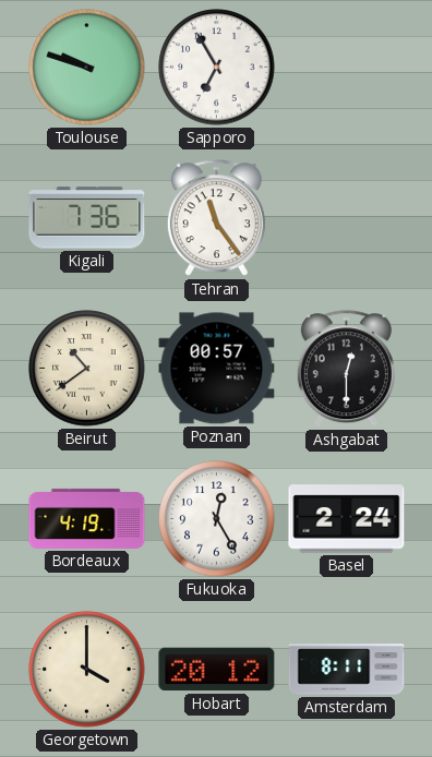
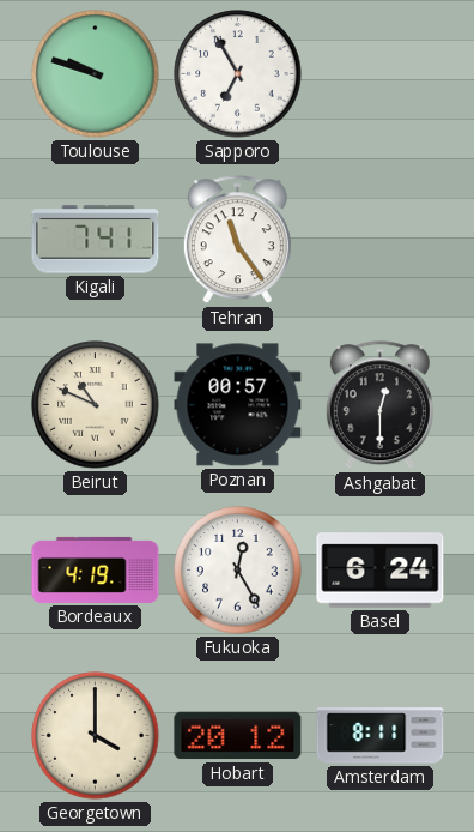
Kigali: 7:36 -> 7:41 (96, 240)
Beirut: 10:39 -> 10:49 (96, 405)
Basel: 2:24 -> 6:24 (381, 571)
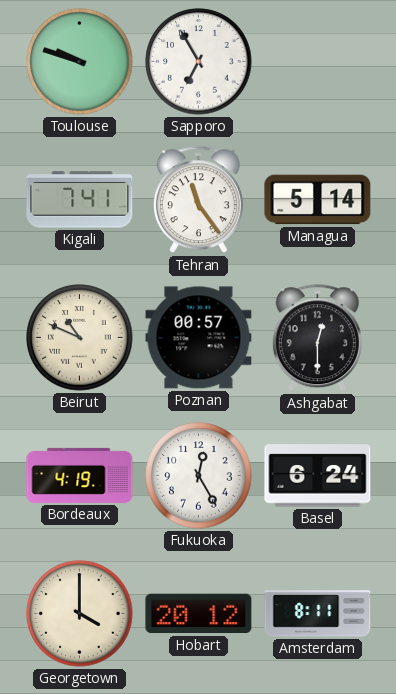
Managua: none -> 5:14 (318, 200)
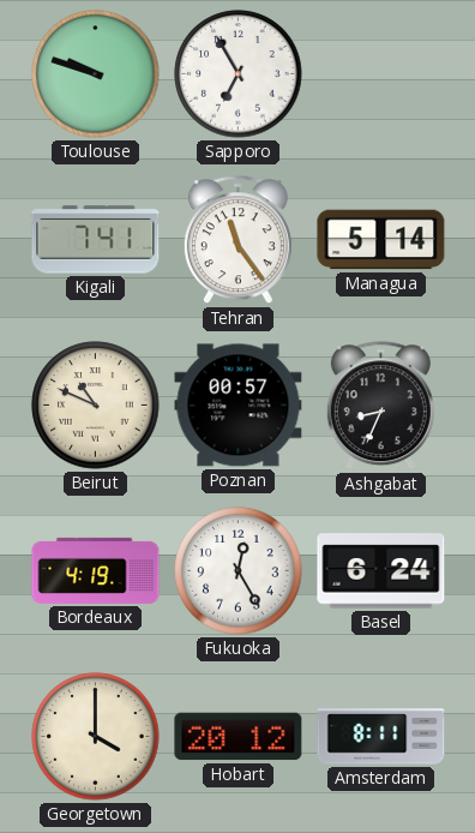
Ashgabat: 12:30 -> 8:34 (380, 406)
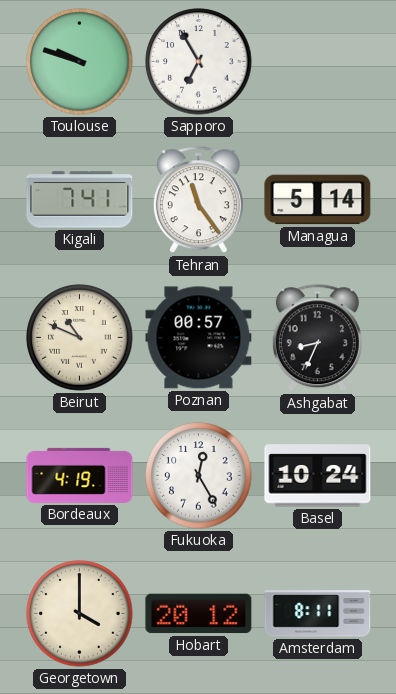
Basel: 6:24 -> 10:24 (318, 476)
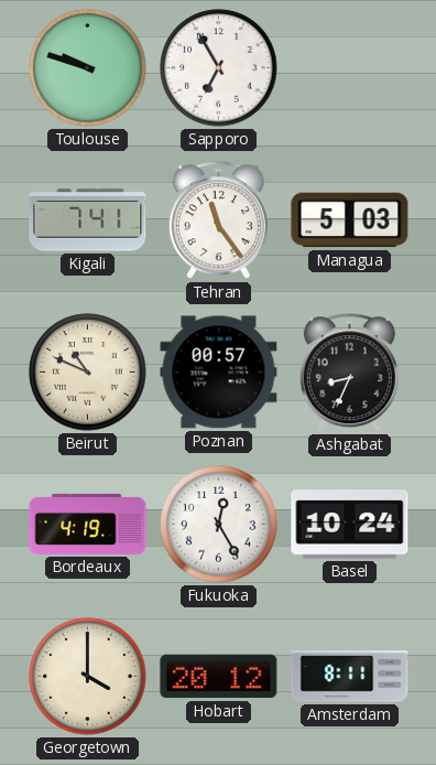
Managua: 5:14 -> 5:03 (350, 220)
